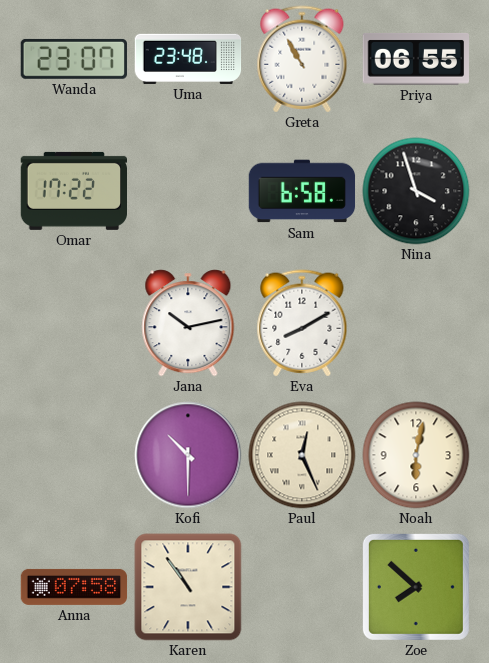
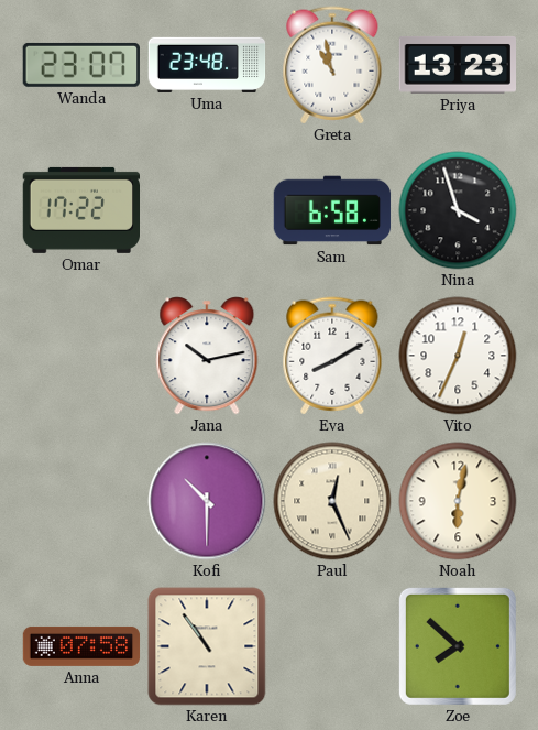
Greta: 10:55 -> 10:58 (332, 65)
Priya: 06:55 -> 13:23 (457, 65)
Vito: none -> 12:34 (458, 356)
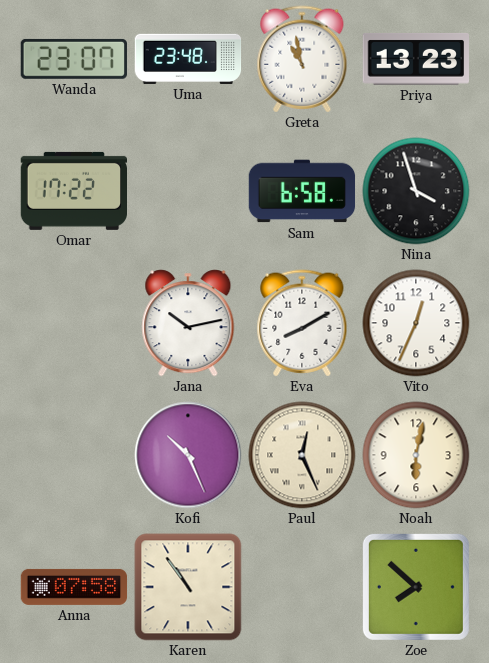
Kofi: 10:30 -> 10:26 (188, 455)
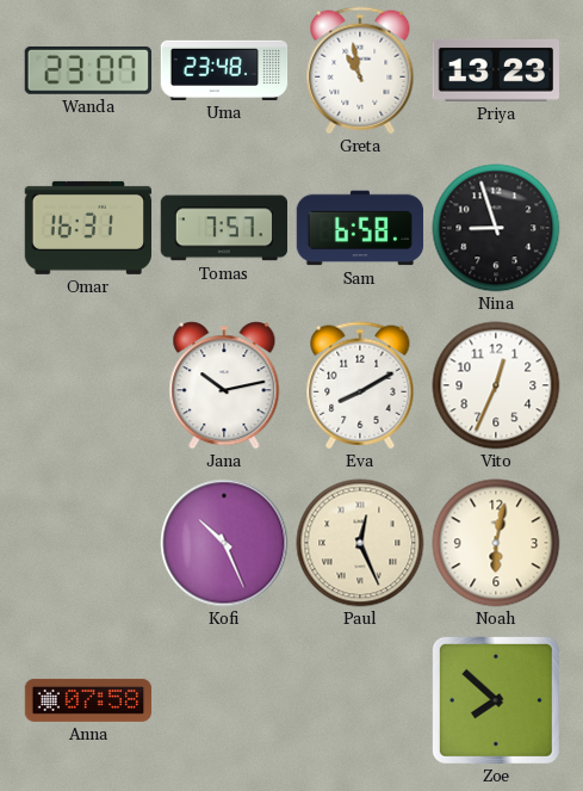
Omar: 17:22 -> 16:31 (87, 228)
Tomas: none -> 7:57 (224, 228)
Nina: 3:57 -> 8:57 (496, 228)
Karen: 10:54 -> none (188, 587)
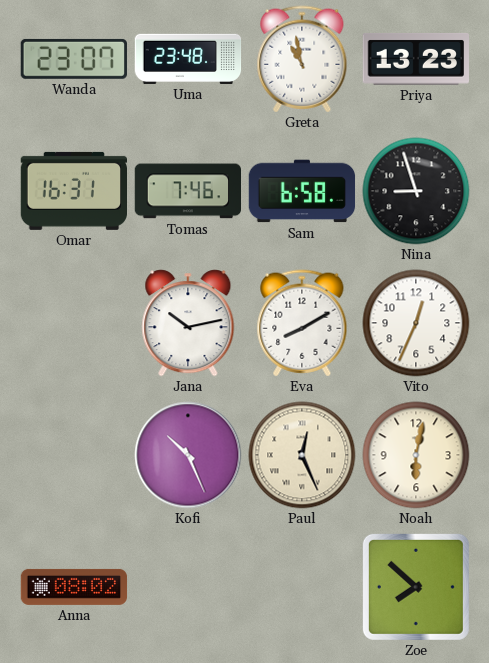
Tomas: 7:57 -> 7:46 (188, 191)
Anna: 07:58 -> 08:02 (74, 587)
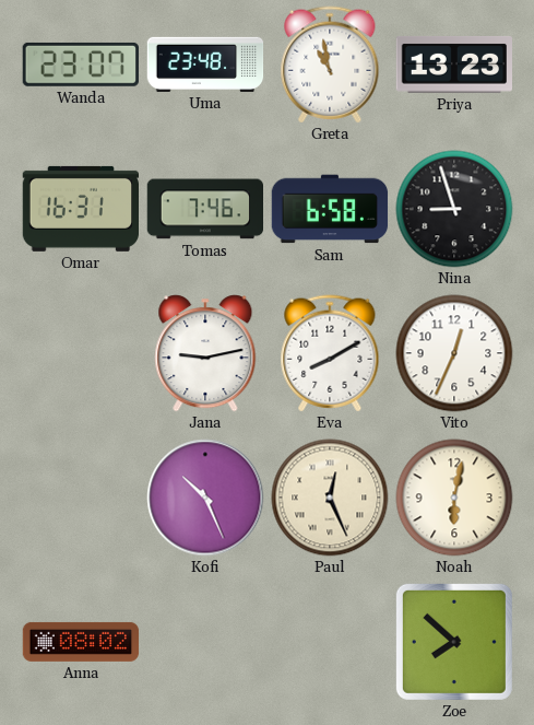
Jana: 10:13 -> 9:13 (205, 353)
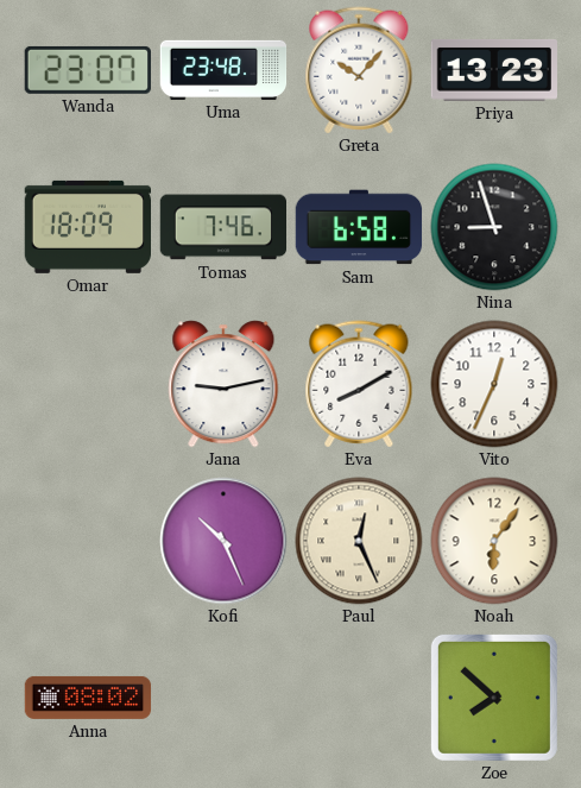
Greta: 10:58 -> 10:07 (359, 70)
Omar: 16:31 -> 18:09 (87, 227)
Noah: 6:02 -> 6:06 (494, 541)
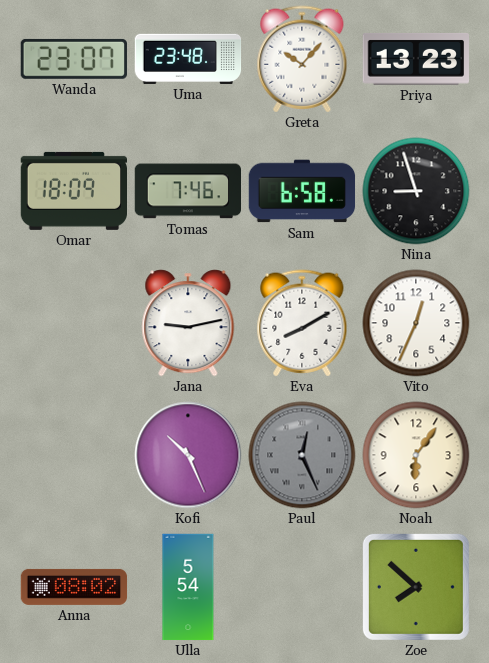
Paul dial: cream -> grey (302, 455)
Ulla: none -> 5:54 (188, 587)
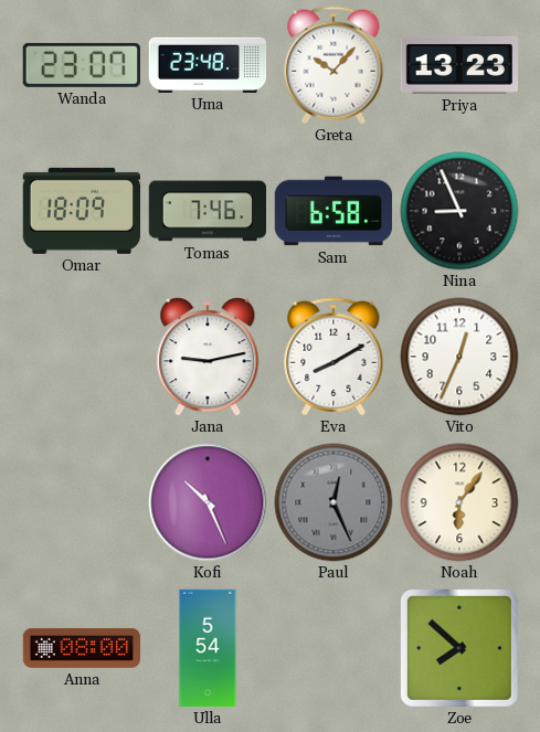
Nina: 8:57 -> 8:56 (459, 211)
Anna: 08:02 -> 08:00 (82, 648)
